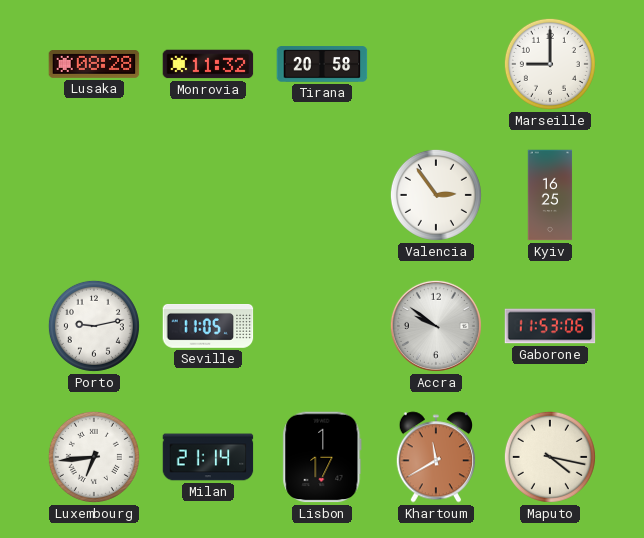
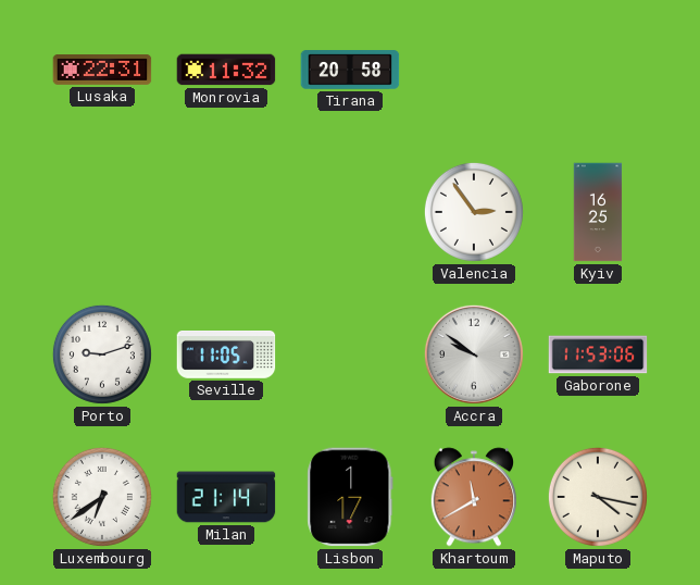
Lusaka: 08:28 -> 22:31 (102, 71)
Marseille: 9:00 -> none (550, 64)
Porto: 9:13 -> 9:12 (102, 354)
Luxembourg: 6:44 -> 6:39 (102, 497)
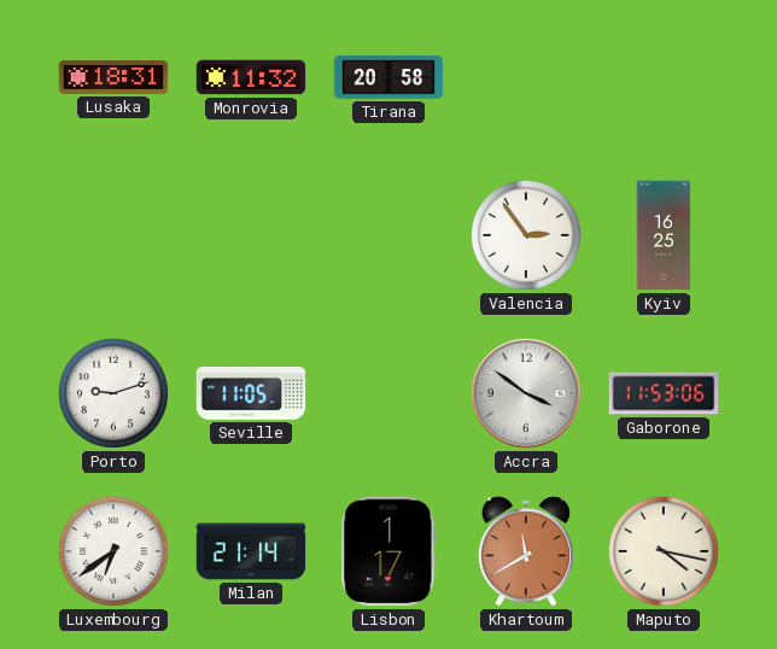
Lusaka: 22:31 -> 18:31 (113, 78)
Accra: 9:51 -> 3:51 (526, 393)
